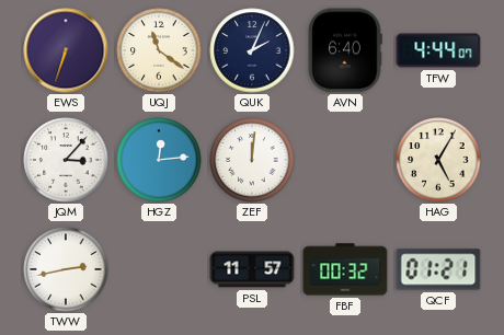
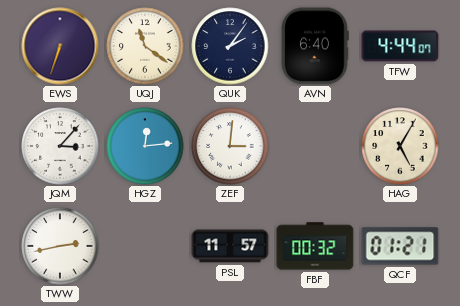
QUK: 2:04 -> 2:06 (230, 46)
ZEF: 12:01 -> 3:01 (230, 146)
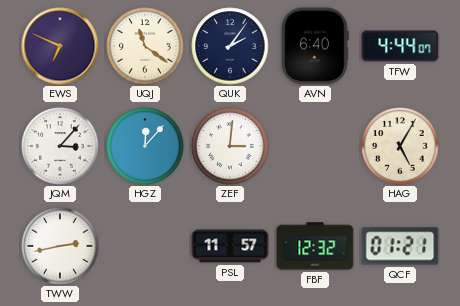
EWS: 6:33 -> 6:49 (60, 46)
HGZ: 12:14 -> 12:07 (145, 146)
FBF: 00:32 -> 12:32 (315, 246)
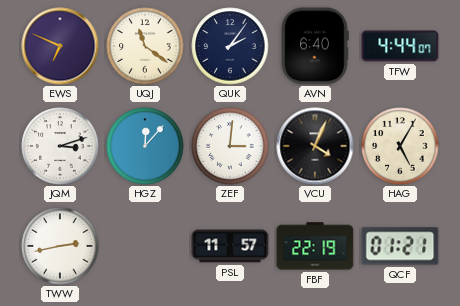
JQM: 3:07 -> 3:12 (60, 146)
VCU: none -> 4:04 (315, 146)
FBF: 12:32 -> 22:19 (315, 246)
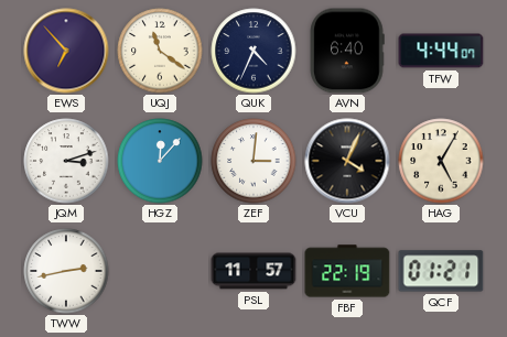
EWS: 6:49 -> 6:53 (66, 51)
QUK: 2:06 -> 4:34 (253, 51)
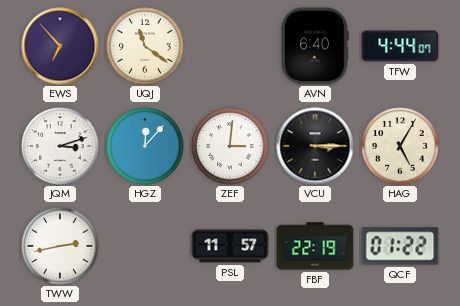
QUK: 4:34 -> none (253, 51)
VCU: 4:04 -> 3:15 (315, 146)
QCF: 01:21 -> 01:22 (400, 246)
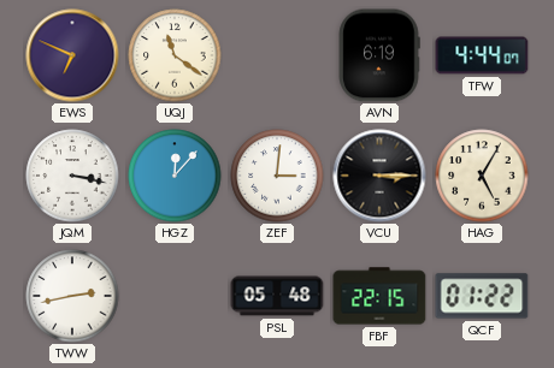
EWS: 6:53 -> 6:49 (72, 55)
AVN: 6:40 -> 6:19 (379, 55)
JQM: 3:12 -> 3:17 (72, 176)
PSL: 11:57 -> 05:48 (277, 296)
FBF: 22:19 -> 22:15 (379, 296)
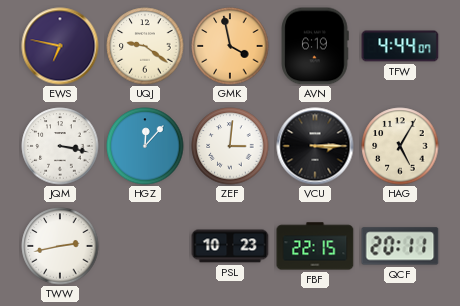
EWS: 6:49 -> 6:47 (60, 46)
UQJ: 11:21 -> 9:21 (145, 46)
GMK: none -> 3:58 (230, 46)
PSL: 05:48 -> 10:23 (230, 246)
QCF: 01:22 -> 20:11 (400, 246)
